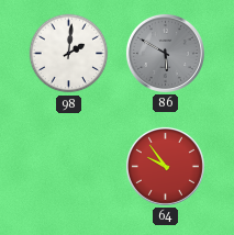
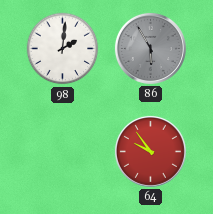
86: 5:50 -> 5:55 (150, 48)
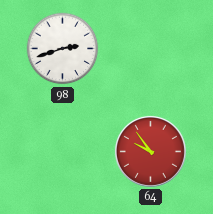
98: 2:01 -> 2:42 (63, 49)
86: 5:55 -> none (150, 48)
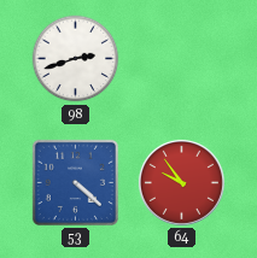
53: none -> 4:22 (75, 182)
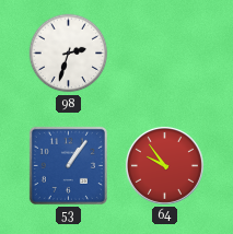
98: 2:42 -> 2:33 (69, 54)
53: 4:22 -> 1:06 (68, 165)
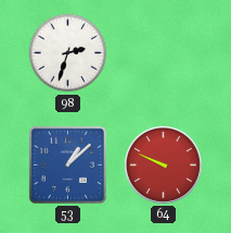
53: 1:06 -> 1:08 (67, 164)
64: 9:54 -> 9:49 (163, 164)
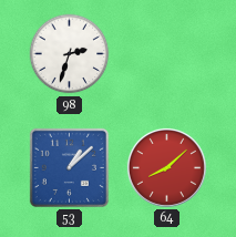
64: 9:49 -> 8:08 (166, 167)
